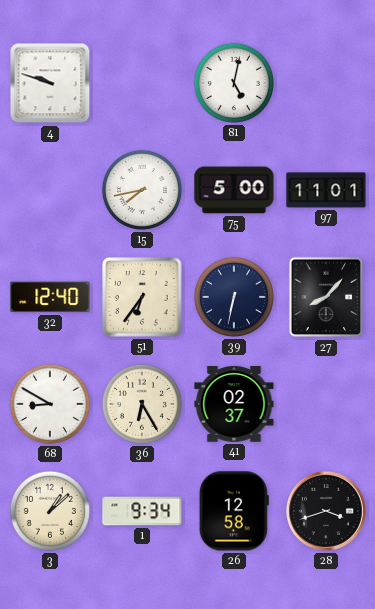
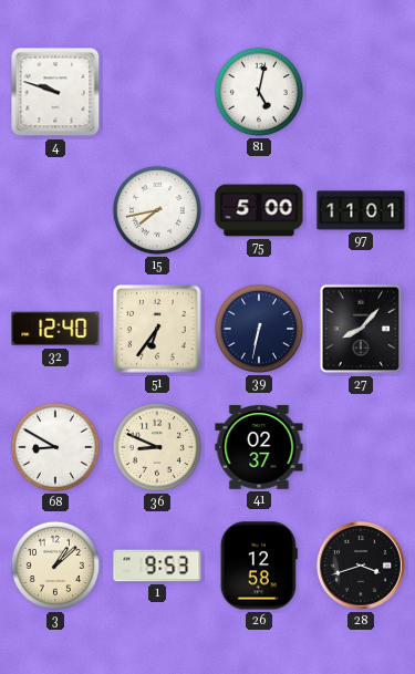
36: 6:25 -> 8:49 (157, 447)
1: 9:34 -> 9:53 (157, 566)
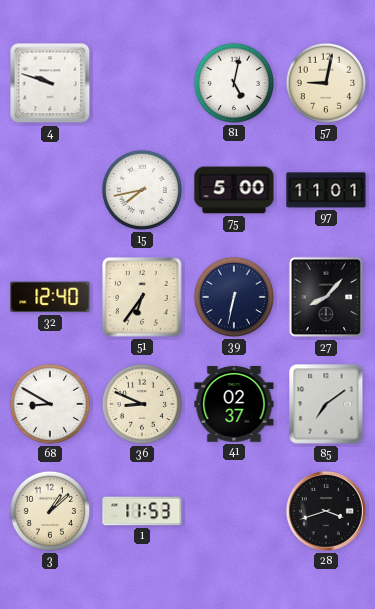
57: none -> 9:02 (326, 83)
85: none -> 7:09 (326, 404)
1: 9:53 -> 11:53 (142, 511)
26: 12:58 -> none (259, 566)
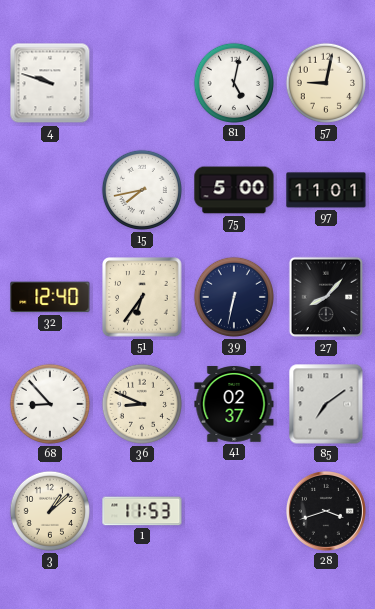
68: 8:50 -> 8:53 (50, 404)
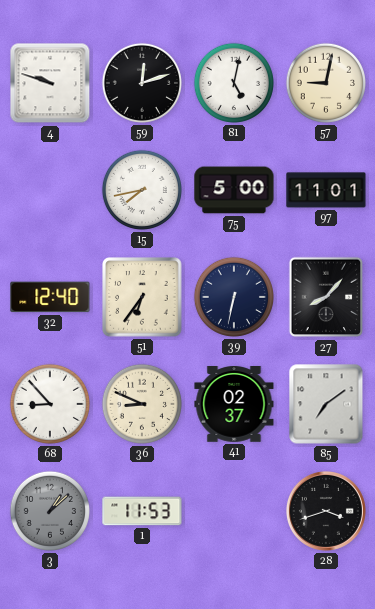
59: none -> 12:12 (142, 83)
3 dial: cream -> grey (50, 511)
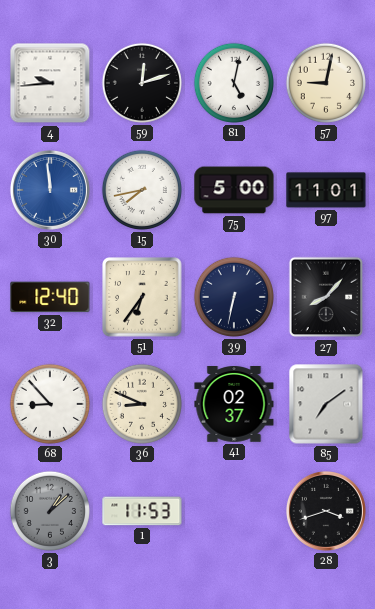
4: 9:48 -> 9:44 (50, 83)
30: none -> 11:59 (50, 190)
